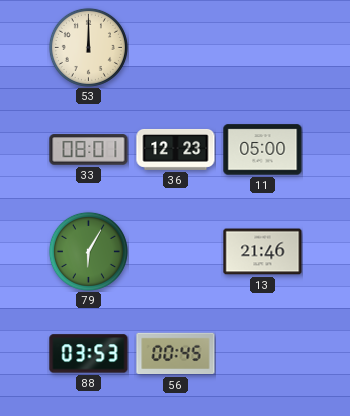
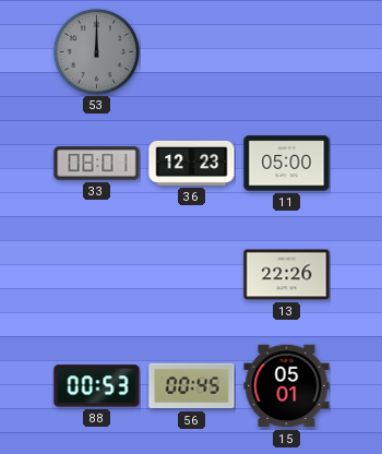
53 dial: cream -> grey (96, 51)
79: 6:05 -> none (88, 251)
13: 21:46 -> 22:26 (287, 275)
88: 03:53 -> 00:53 (97, 386)
15: none -> 05:01 (287, 386)
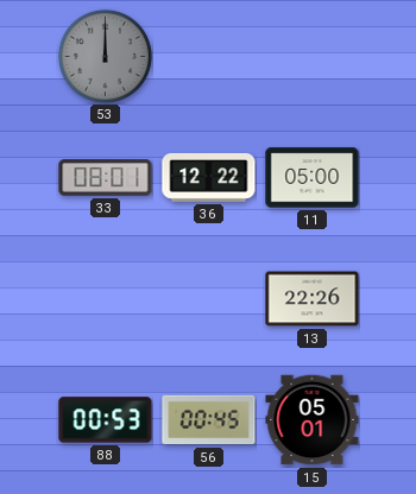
36: 12:23 -> 12:22 (209, 177)
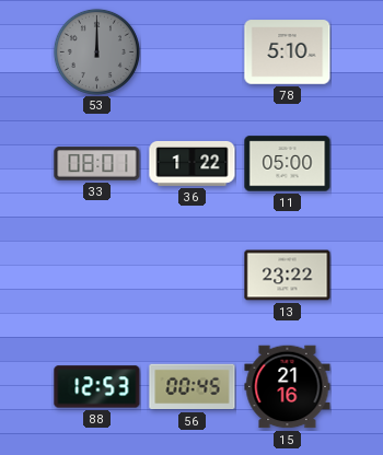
78: none -> 5:10 (288, 52)
36: 12:22 -> 1:22 (193, 163)
13: 22:26 -> 23:22 (288, 276)
88: 00:53 -> 12:53 (97, 387)
15: 05:01 -> 21:16 (288, 387)
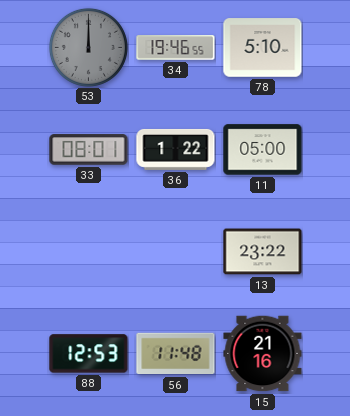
34: none -> 19:46 (176, 48)
56: 00:45 -> 11:48 (176, 354)
